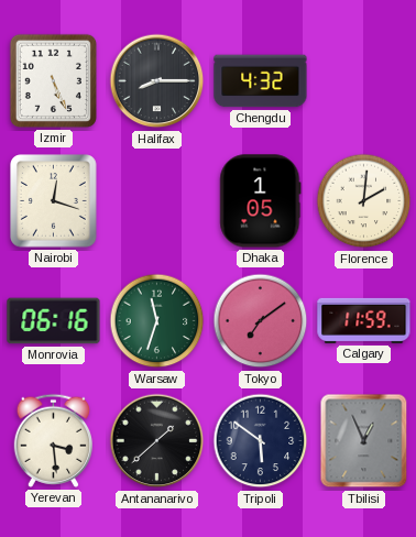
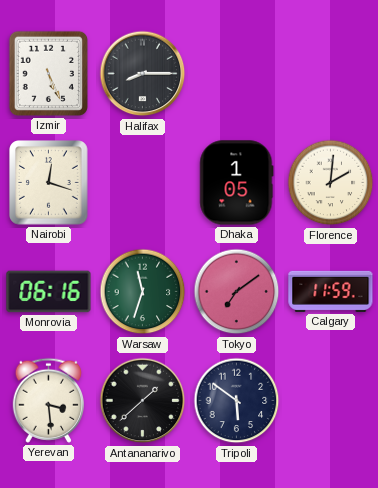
Chengdu: 4:32 -> none (261, 81)
Tbilisi: 12:56 -> none (364, 441)
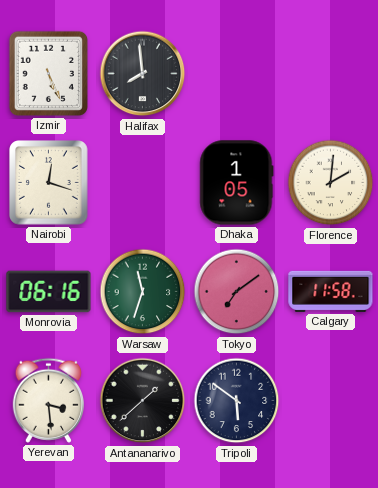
Halifax: 8:15 -> 7:59 (143, 74)
Calgary: 11:59 -> 11:58 (331, 291)
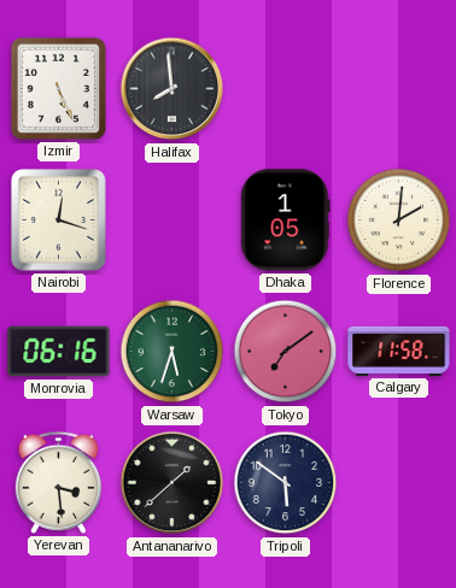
Warsaw: 11:33 -> 5:33 (173, 352)
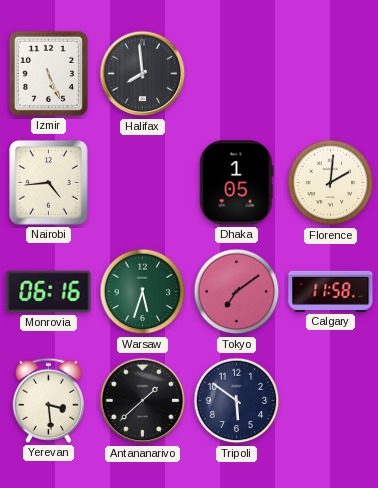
Nairobi: 12:18 -> 4:44 (49, 183)
